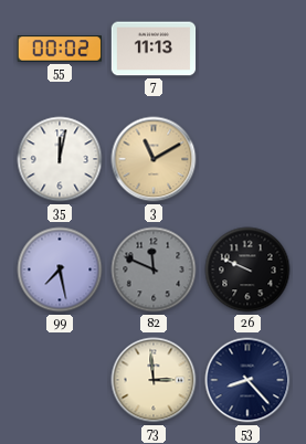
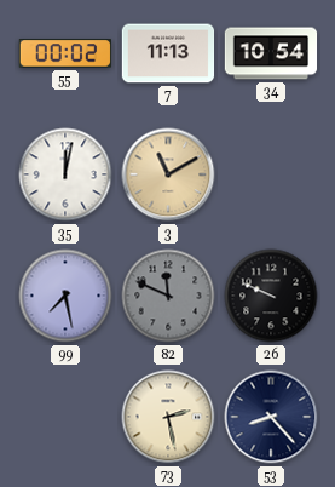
34: none -> 10:54 (271, 53)
73: 2:59 -> 2:28 (168, 417)
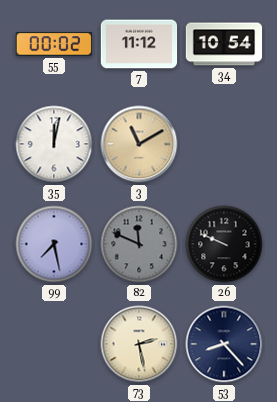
7: 11:13 -> 11:12 (139, 44)
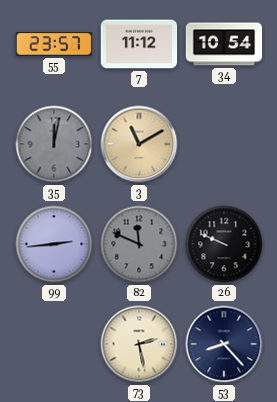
55: 00:02 -> 23:57 (53, 44)
35 dial: white -> grey (54, 144)
99: 7:28 -> 2:44 (54, 244)
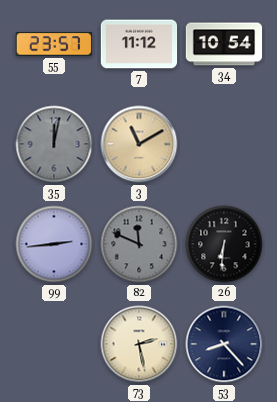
26: 9:49 -> 6:31 (224, 244)
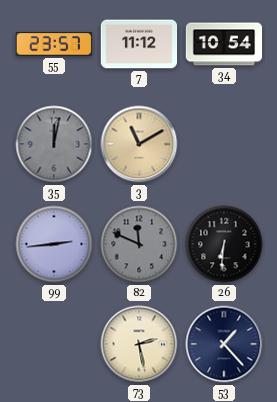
53: 8:23 -> 1:23 (224, 344)
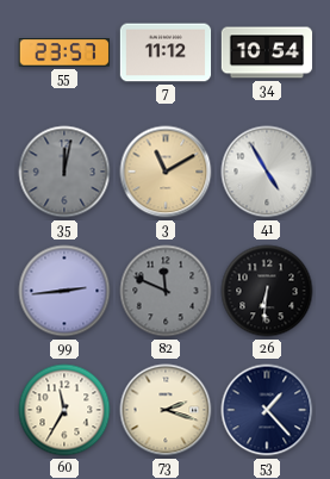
41: none -> 4:55 (267, 172)
60: none -> 11:35 (64, 410)
73: 2:28 -> 2:18 (166, 410)
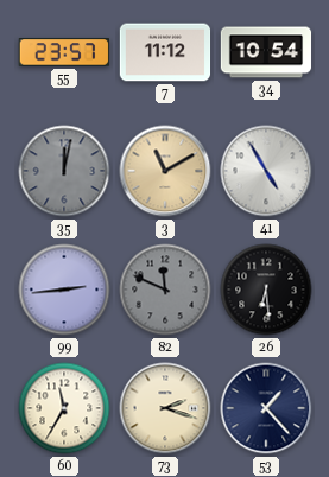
26: 6:31 -> 6:29 (266, 290)
